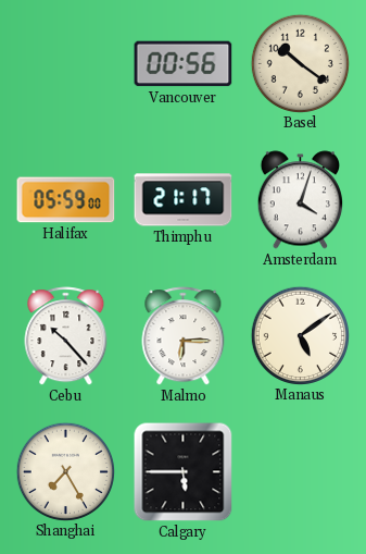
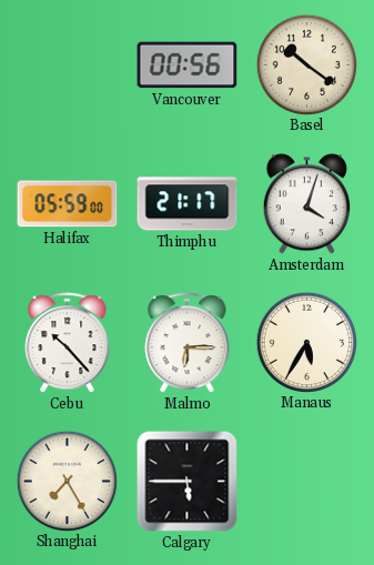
Manaus: 5:09 -> 5:35 (306, 342)
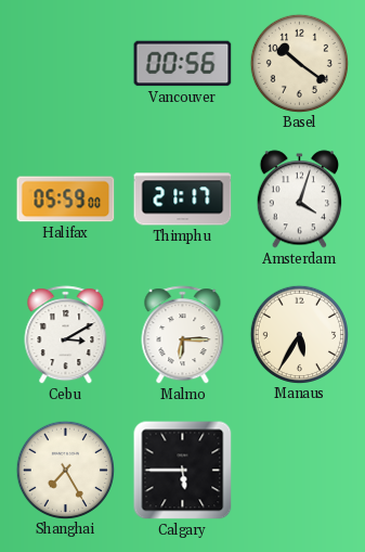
Cebu: 10:23 -> 3:10 (66, 335)
